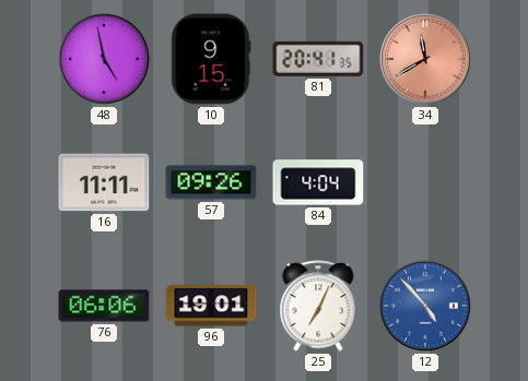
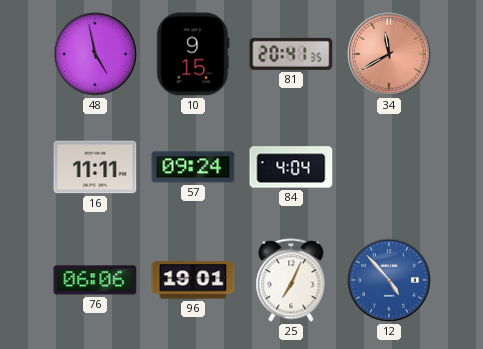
57: 09:26 -> 09:24 (193, 167)
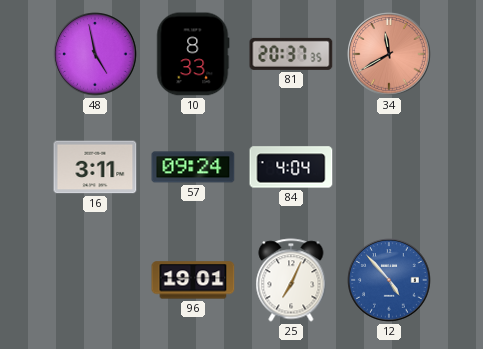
10: 9:15 -> 8:33 (193, 54)
81: 20:41 -> 20:37 (291, 54)
16: 11:11 -> 3:11 (95, 167)
76: 06:06 -> none (95, 280)
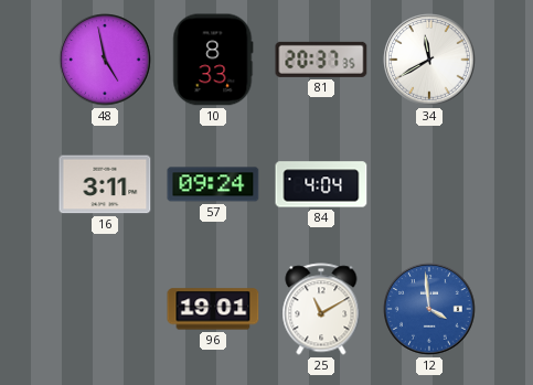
34 dial: salmon -> white (429, 60)
25: 7:04 -> 11:10 (321, 309)
12: 4:53 -> 3:59 (429, 309)
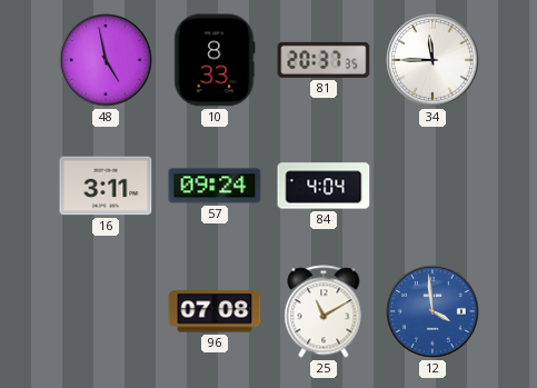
34: 11:40 -> 11:45 (432, 60)
96: 19:01 -> 07:08 (215, 311)
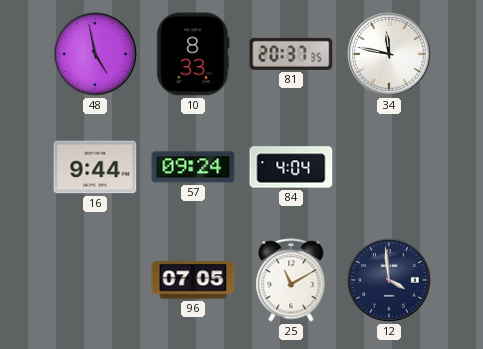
34: 11:45 -> 11:47 (389, 54)
16: 3:11 -> 9:44 (95, 167)
96: 07:08 -> 07:05 (193, 280)
12 dial: blue -> navy (389, 280)
